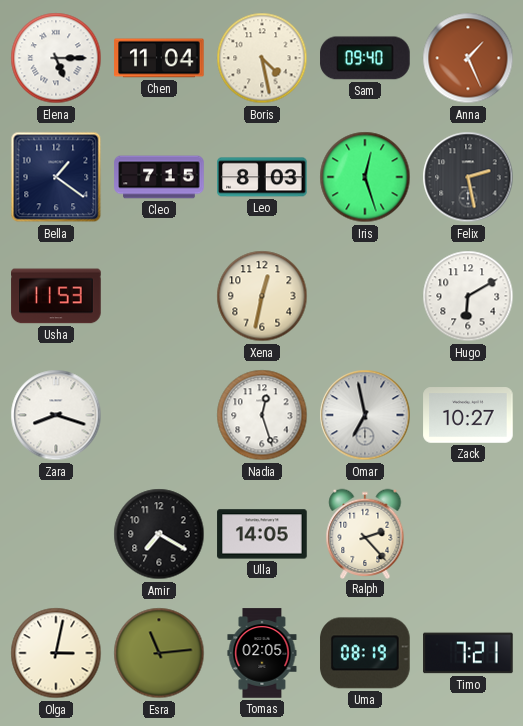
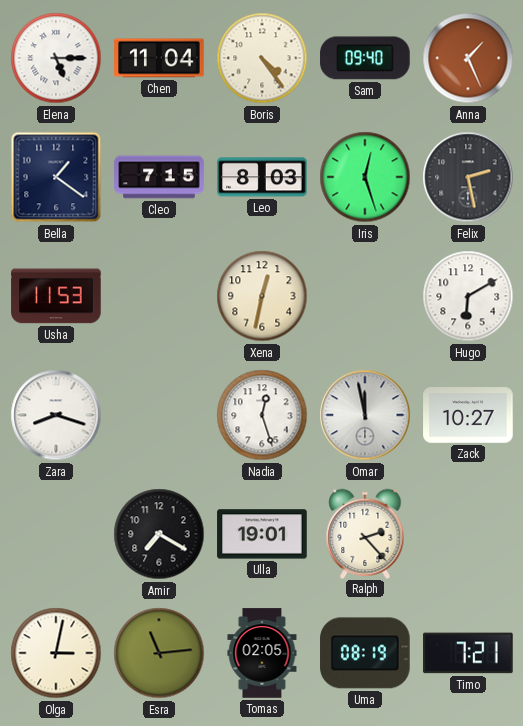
Boris: 4:28 -> 4:24 (262, 58)
Omar: 6:58 -> 11:58 (365, 415)
Ulla: 14:05 -> 19:01 (262, 534)
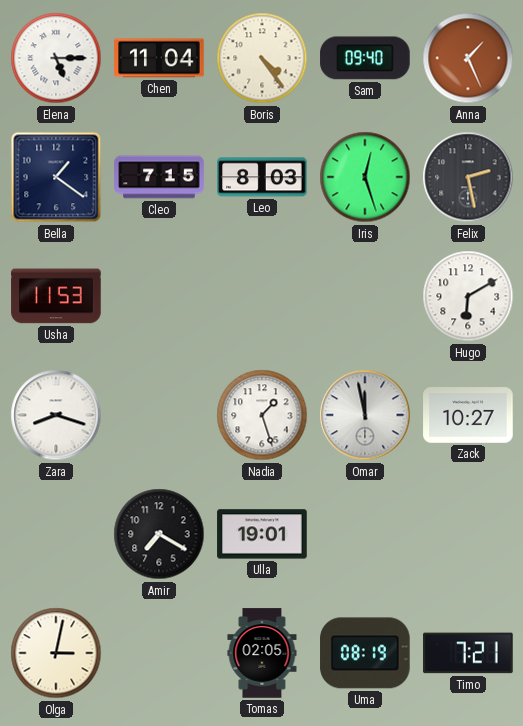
Xena: 12:32 -> none (262, 296)
Nadia: 12:27 -> 1:27 (262, 415)
Ralph: 2:23 -> none (365, 533)
Esra: 11:14 -> none (159, 653)
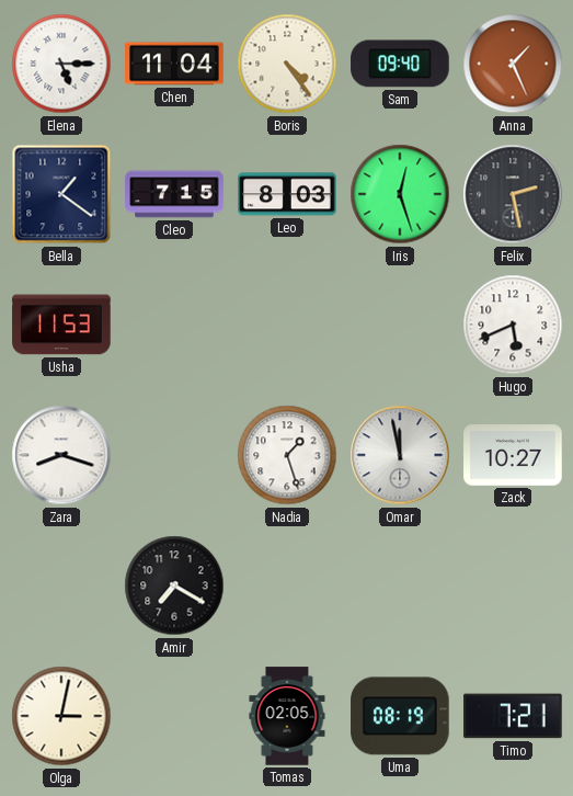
Hugo: 6:10 -> 5:41 (513, 325)
Ulla: 19:01 -> none (262, 534)
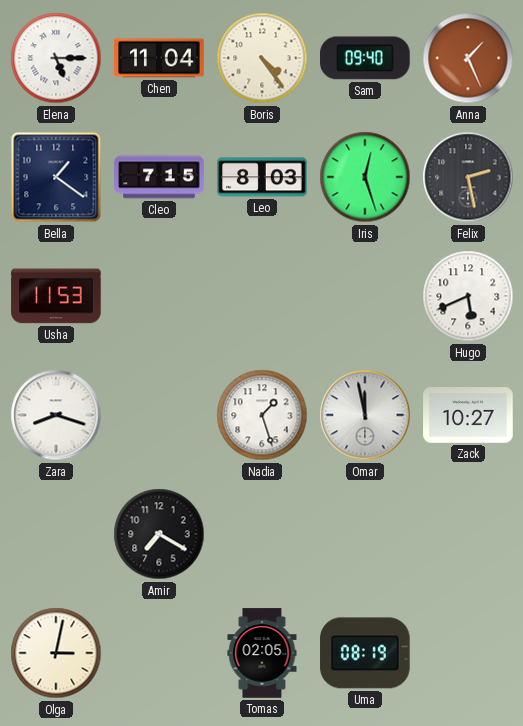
Timo: 7:21 -> none (513, 716)
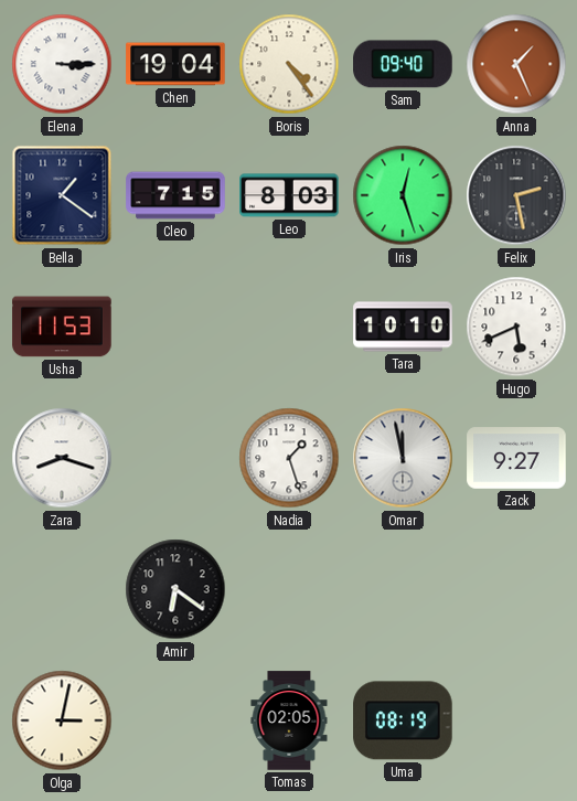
Elena: 5:15 -> 3:15 (62, 64)
Chen: 11:04 -> 19:04 (175, 64)
Tara: none -> 10:10 (403, 327)
Zack: 10:27 -> 9:27 (516, 458)
Amir: 7:20 -> 6:21 (175, 589)
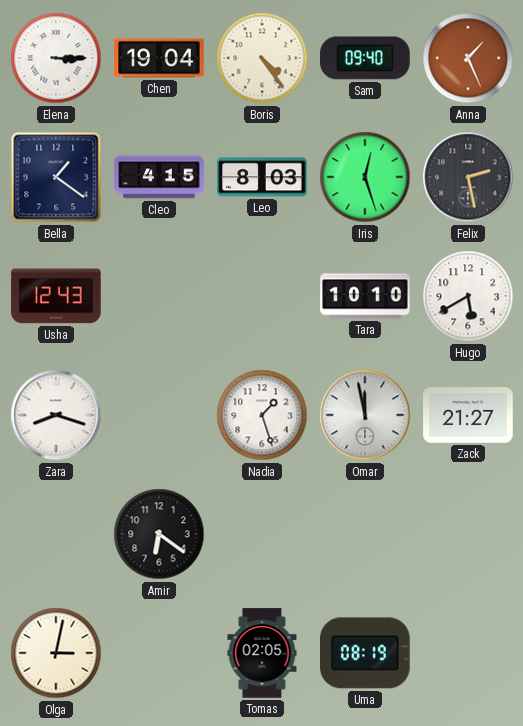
Cleo: 7:15 -> 4:15 (159, 177)
Usha: 11:53 -> 12:43 (56, 296)
Hugo: 5:41 -> 5:40 (468, 296)
Zack: 9:27 -> 21:27 (468, 415)
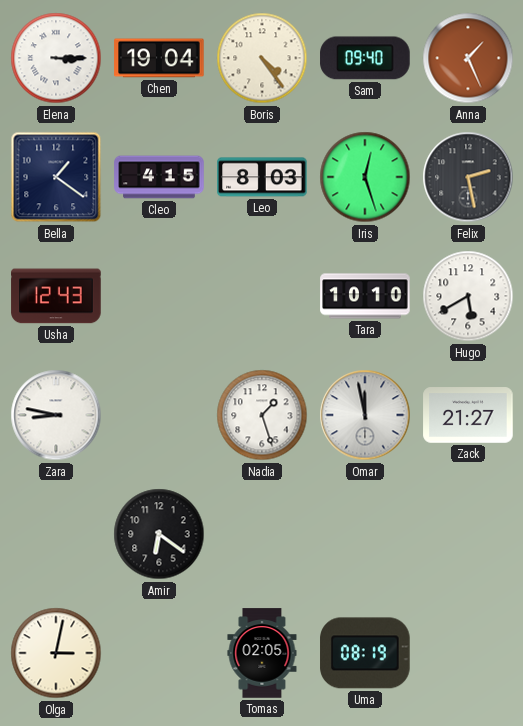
Zara: 8:18 -> 8:47 (56, 415)
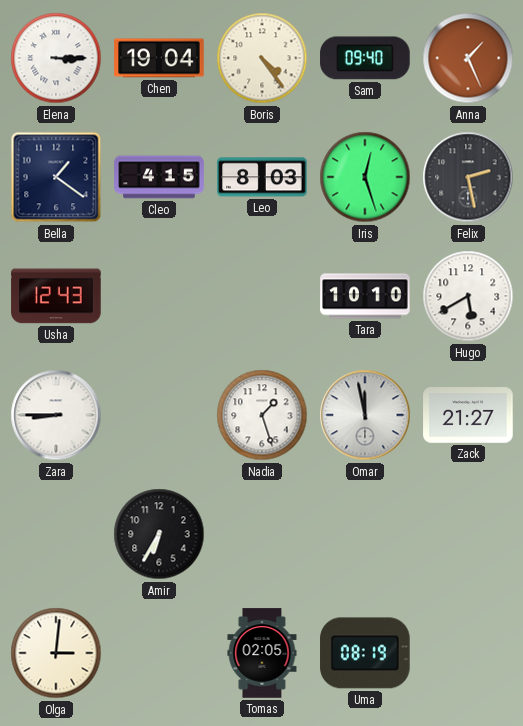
Zara: 8:47 -> 8:45 (56, 415)
Amir: 6:21 -> 6:35 (159, 534)
Olga: 3:02 -> 3:01 (56, 653)
